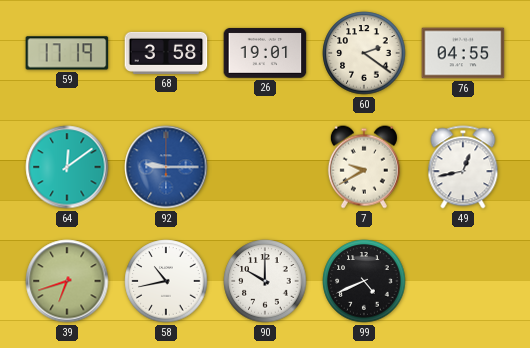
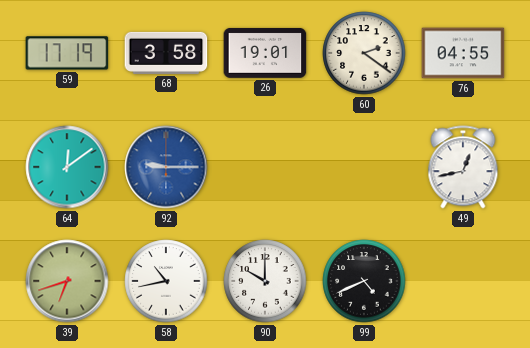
7: 9:40 -> none (364, 167)
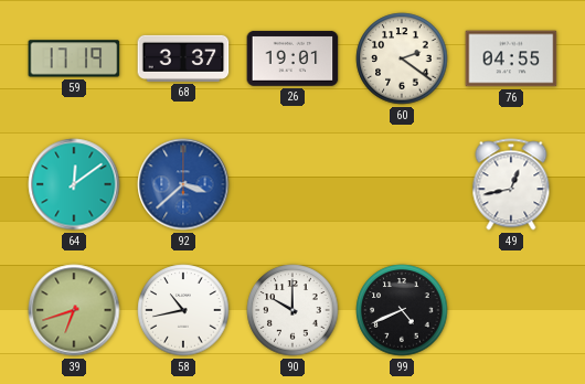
68: 3:58 -> 3:37 (183, 58)
92: 9:15 -> 3:38 (183, 184)
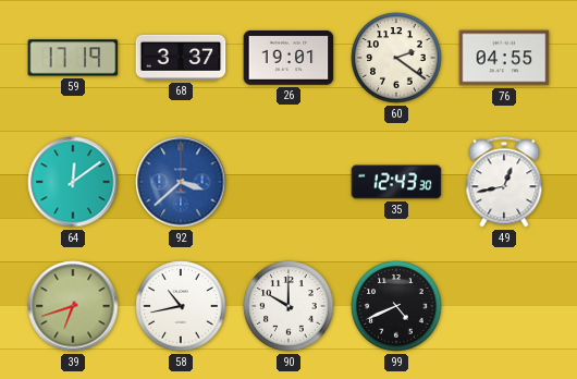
35: none -> 12:43 (396, 182)
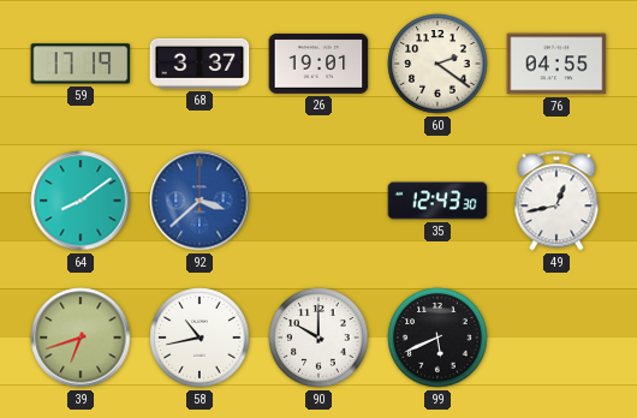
64: 12:09 -> 8:09 (81, 201)
99: 4:41 -> 5:41 (437, 338)
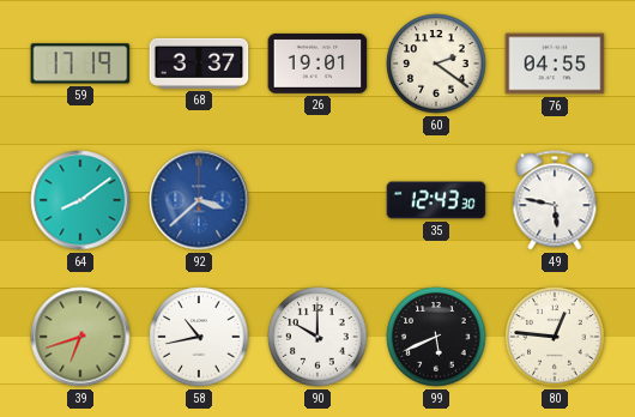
49: 12:43 -> 5:47 (555, 200)
80: none -> 12:46 (555, 337)
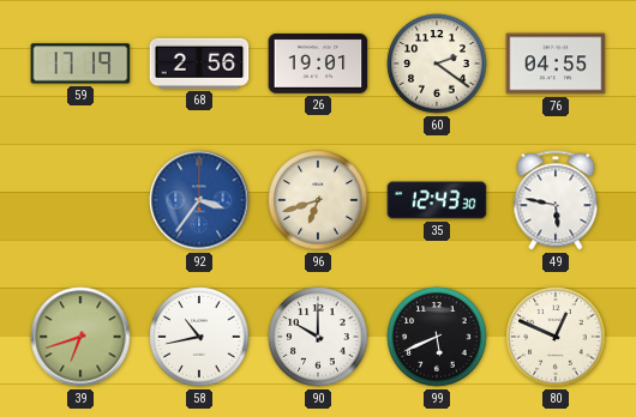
68: 3:37 -> 2:56 (199, 64)
64: 8:09 -> none (80, 200)
92: 3:38 -> 3:36 (199, 200)
96: none -> 6:42 (318, 200)
80: 12:46 -> 12:49 (556, 337)
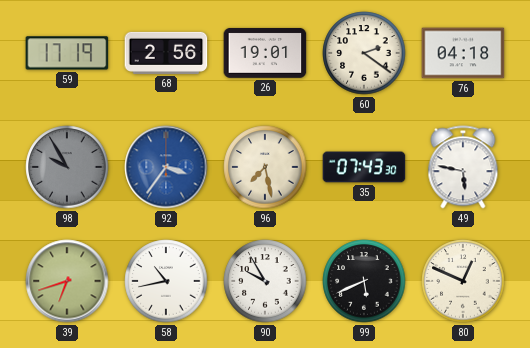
76: 04:55 -> 04:18 (463, 53)
98: none -> 9:55 (67, 167)
96: 6:42 -> 7:28 (265, 167)
35: 12:43 -> 07:43 (364, 167)
90: 10:00 -> 9:55 (265, 281)
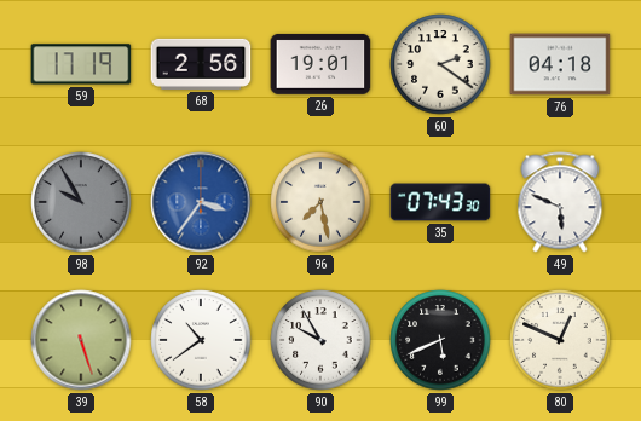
49: 5:47 -> 5:49 (560, 202)
39: 6:42 -> 5:27 (81, 340)
58: 10:43 -> 10:39 (201, 340)
